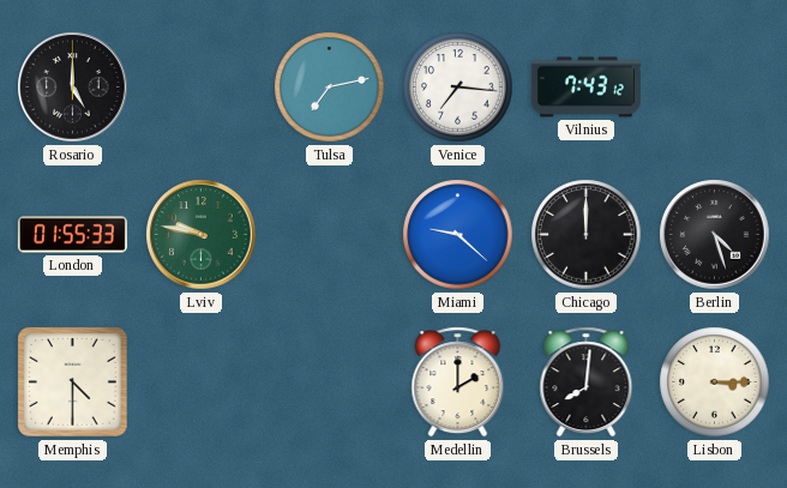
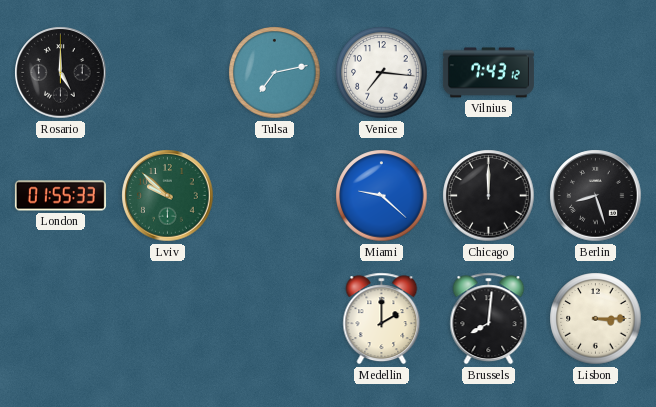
Lviv: 9:47 -> 9:52 (168, 196)
Berlin: 4:27 -> 8:27 (596, 196)
Memphis: 4:30 -> none (73, 382)
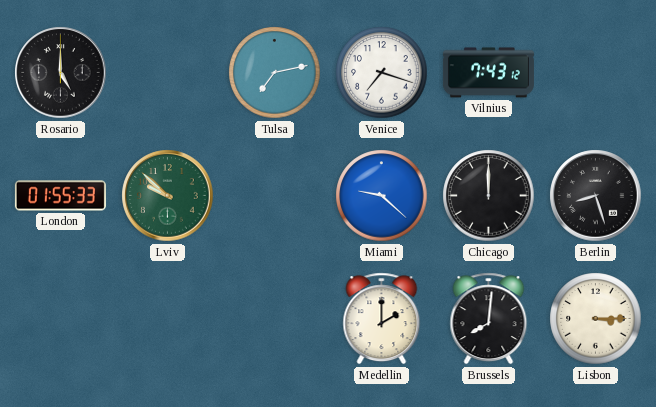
Venice: 7:16 -> 7:18 (382, 73)
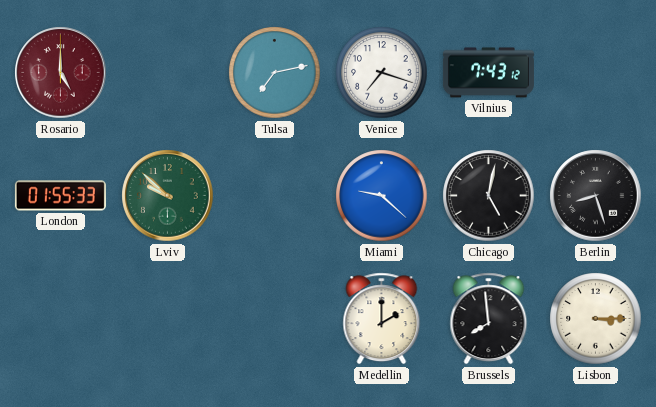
Rosario dial: black -> burgundy (61, 73)
Chicago: 12:00 -> 5:02 (489, 196)
Brussels: 8:01 -> 7:59 (489, 319)
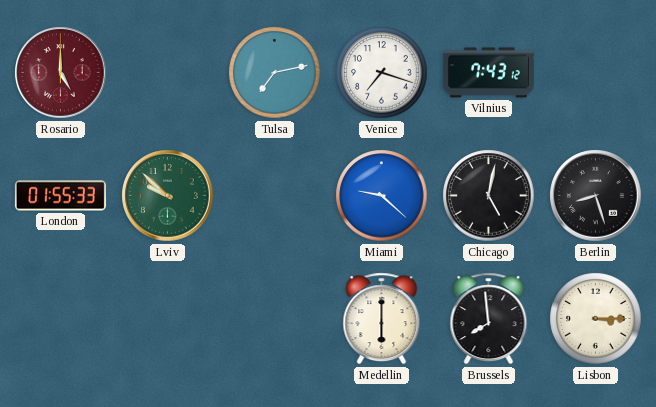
Medellin: 2:00 -> 6:00 (382, 319)
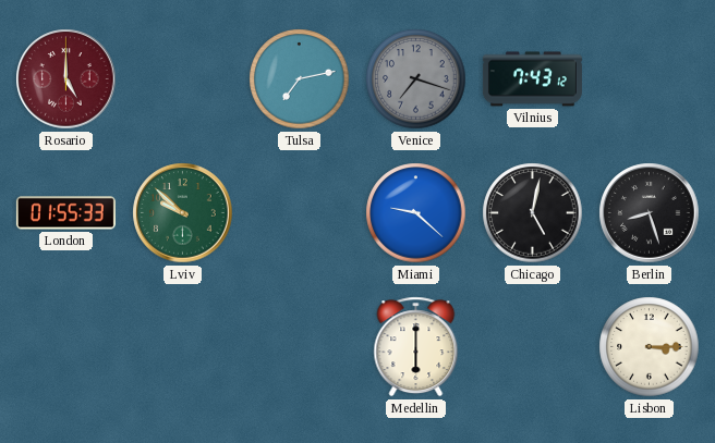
Venice dial: white -> grey (416, 79)
Brussels: 7:59 -> none (489, 319)
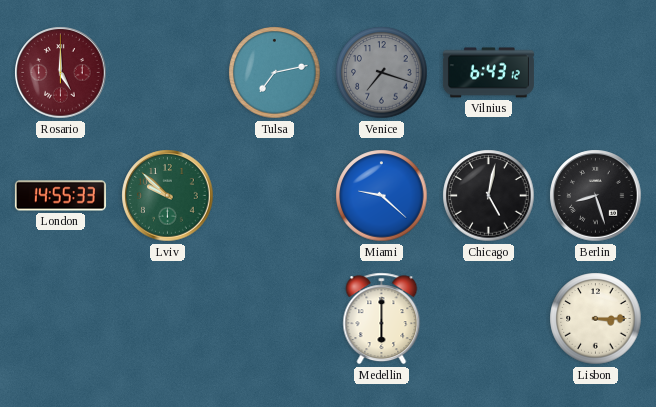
Vilnius: 7:43 -> 6:43 (488, 73)
London: 01:55 -> 14:55 (60, 196)
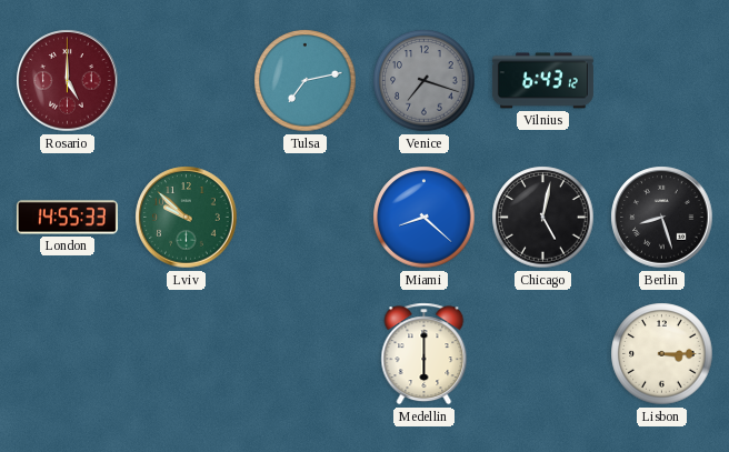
Miami: 9:22 -> 8:22 (425, 218)
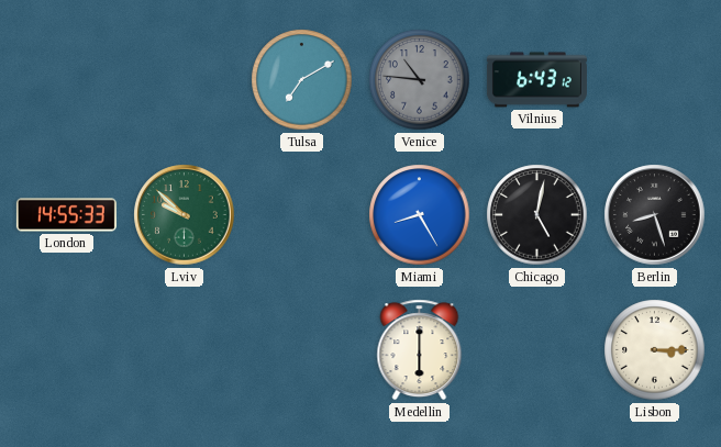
Rosario: 5:00 -> none (68, 81)
Tulsa: 7:13 -> 7:10 (302, 80)
Venice: 7:18 -> 10:46 (420, 80)
Miami: 8:22 -> 8:25 (420, 215)
